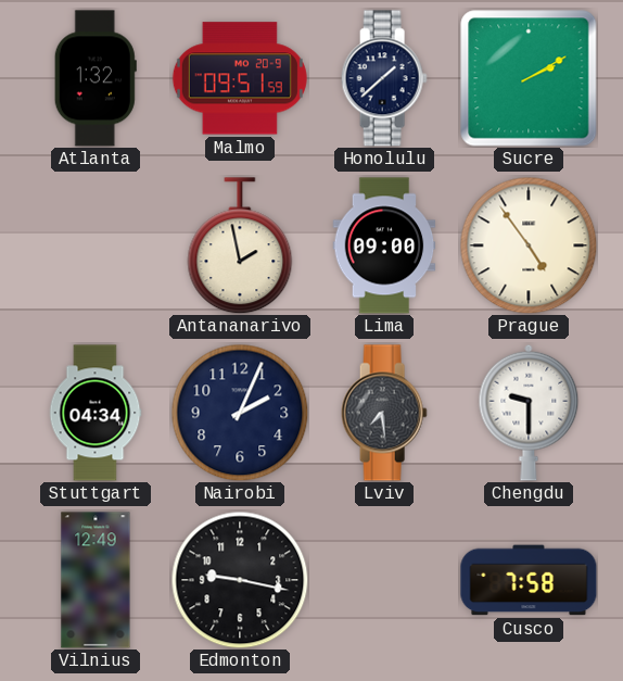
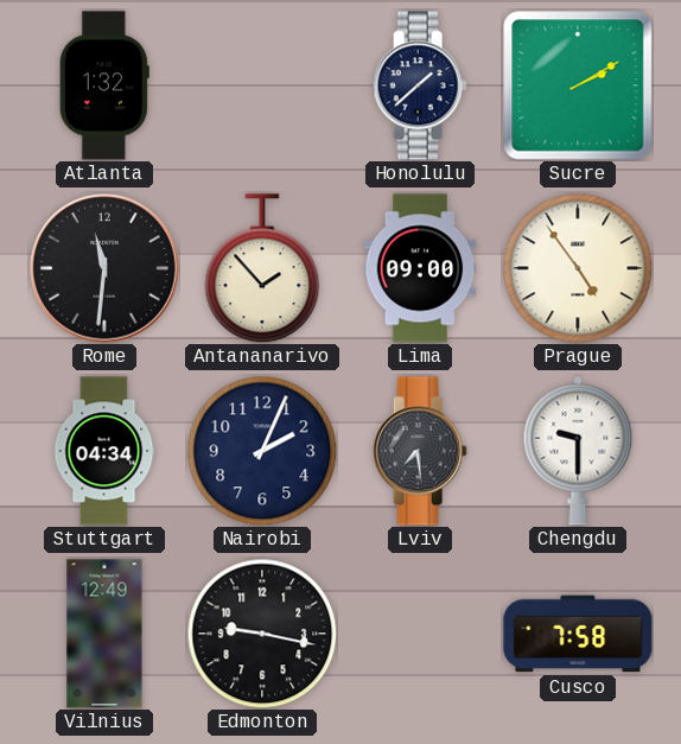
Malmo: 09:51 -> none (240, 78)
Rome: none -> 11:31 (104, 268)
Antananarivo: 1:58 -> 1:53 (262, 268)
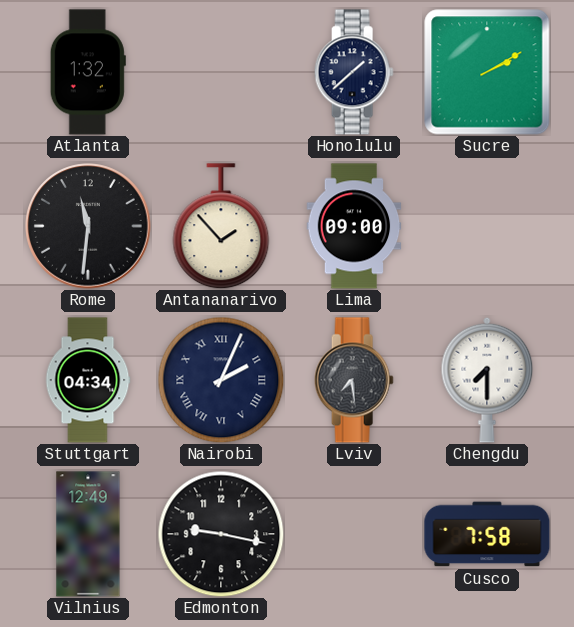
Prague: 4:54 -> none (578, 268)
Nairobi numerals: Arabic -> Roman (221, 380)
Chengdu: 9:30 -> 7:30 (487, 380)
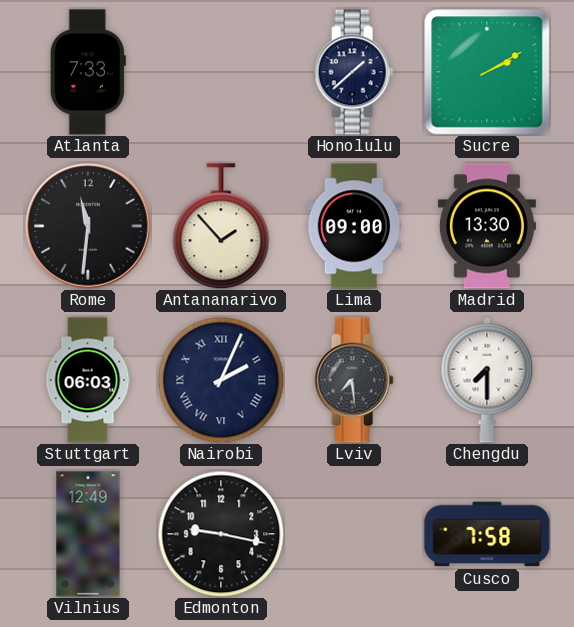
Atlanta: 1:32 -> 7:33 (88, 72)
Madrid: none -> 13:30 (487, 226)
Stuttgart: 04:34 -> 06:03 (88, 380)
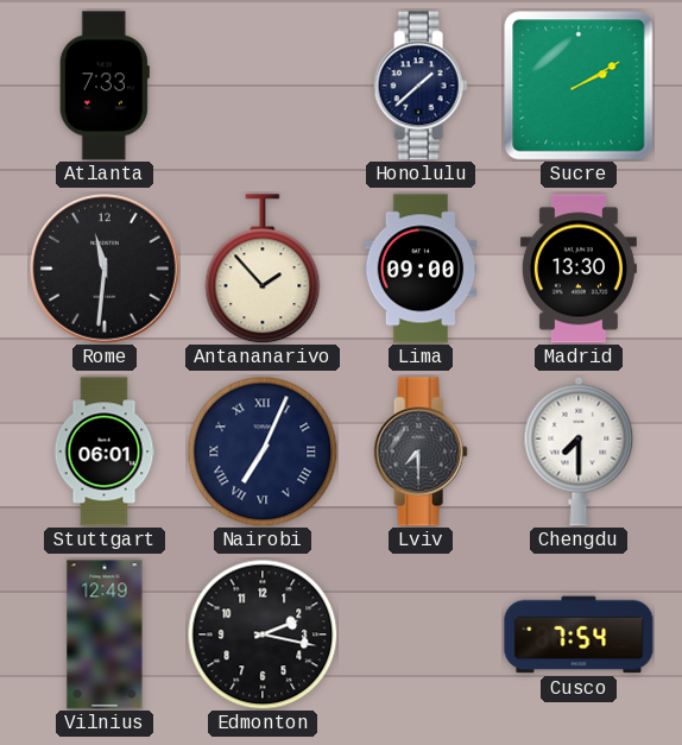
Stuttgart: 06:03 -> 06:01 (105, 452)
Nairobi: 2:04 -> 7:04 (263, 452)
Lviv: 7:29 -> 7:30 (421, 452)
Edmonton: 9:17 -> 2:17 (263, 634)
Cusco: 7:58 -> 7:54 (579, 634)
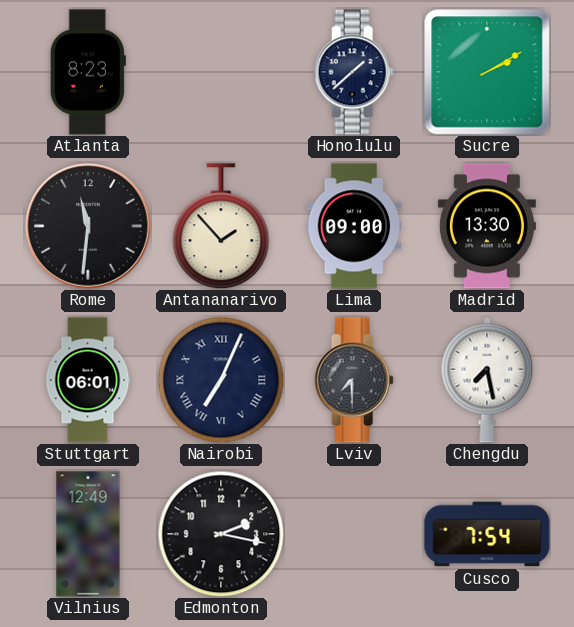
Atlanta: 7:33 -> 8:23 (88, 72)
Chengdu: 7:30 -> 7:28 (487, 380)
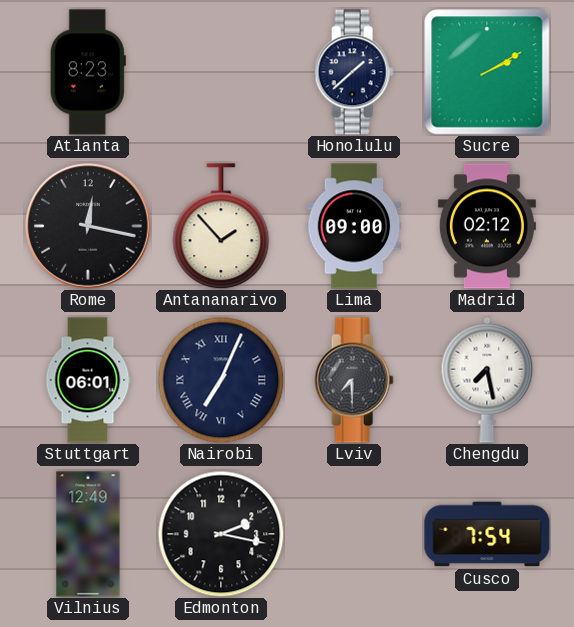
Rome: 11:31 -> 12:17 (88, 226)
Madrid: 13:30 -> 02:12 (487, 226)
